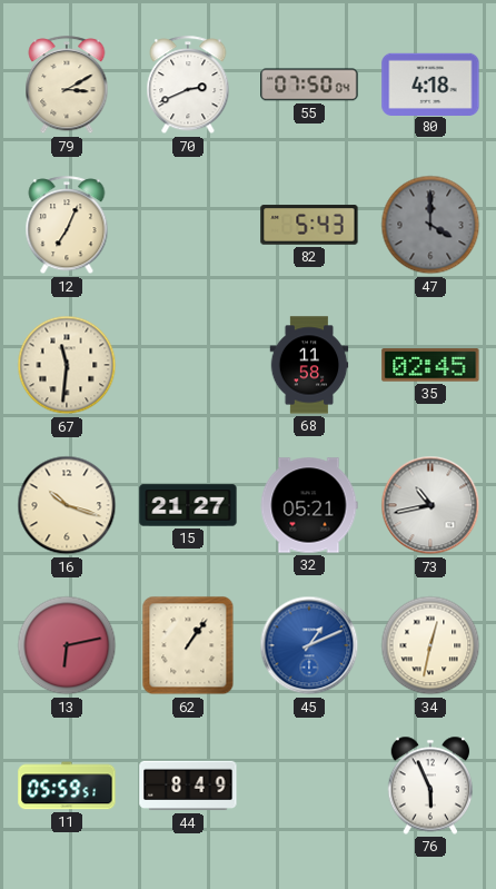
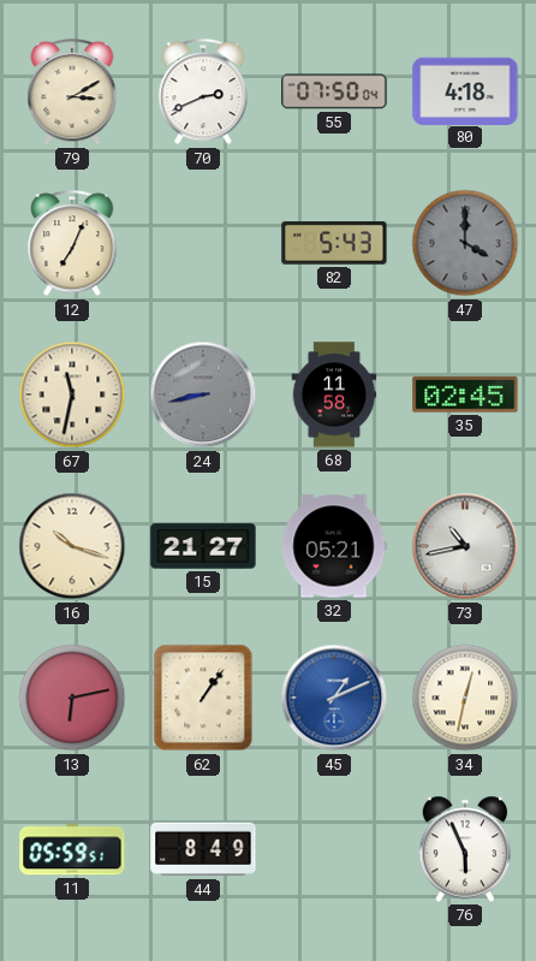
67: 11:31 -> 11:32 (72, 395)
24: none -> 8:43 (203, 395)
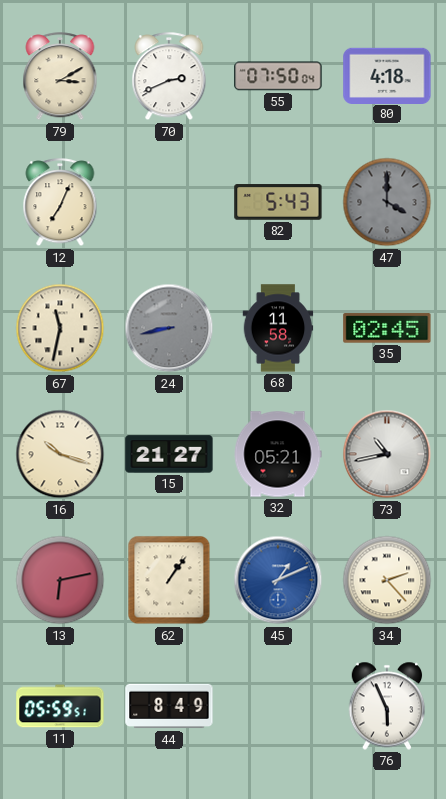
34: 12:32 -> 2:23 (387, 580)
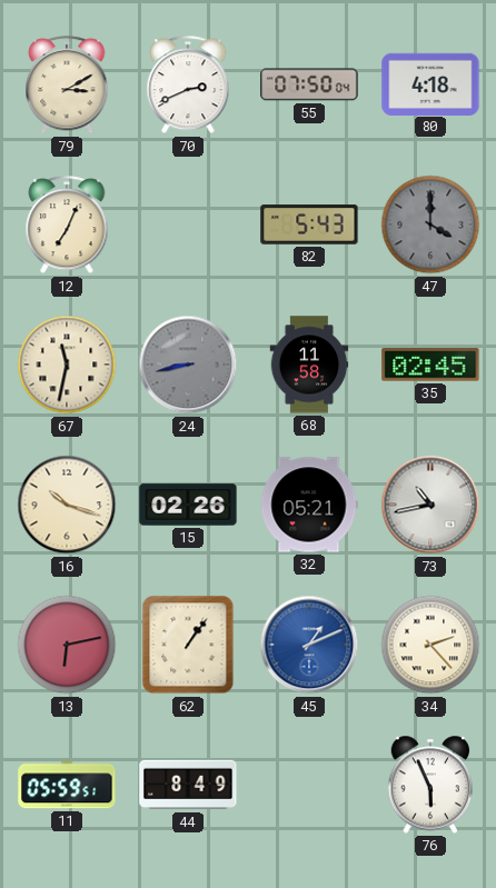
15: 21:27 -> 02:26 (188, 505)
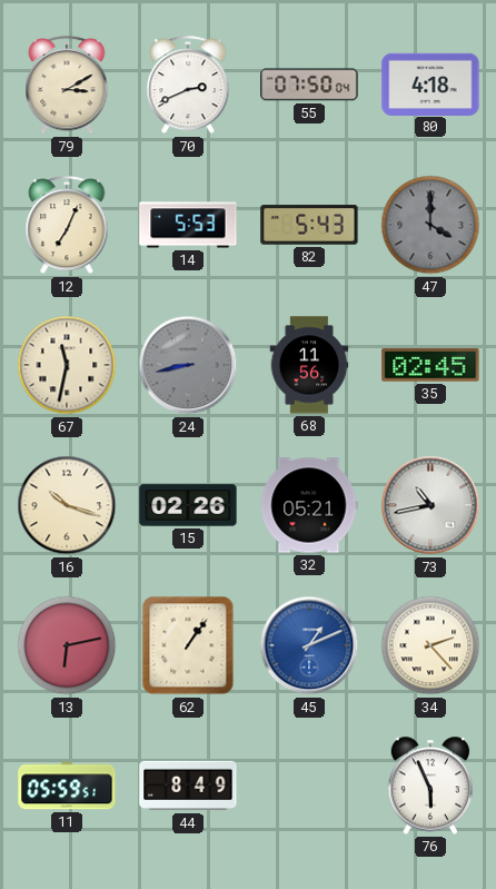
14: none -> 5:53 (188, 225)
68: 11:58 -> 11:56 (309, 365)
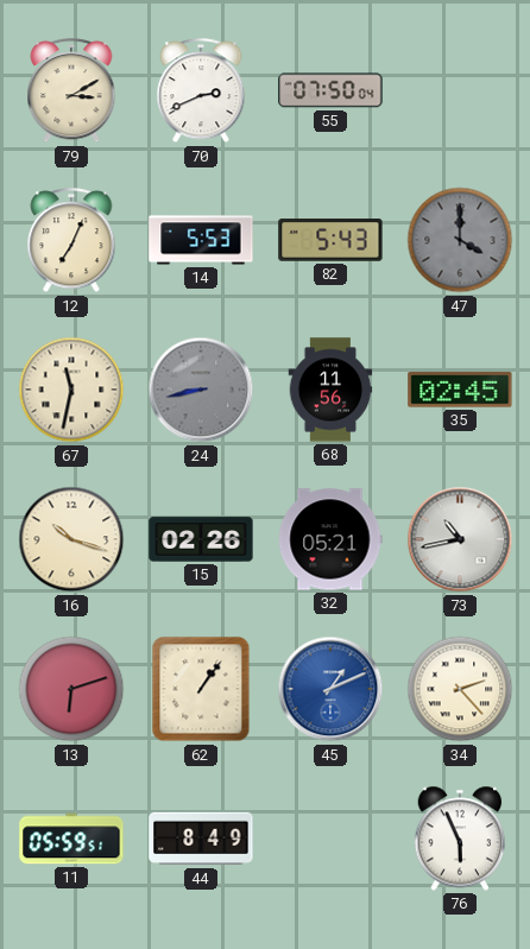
80: 4:18 -> none (430, 83)
13: 6:13 -> 6:12 (71, 689)
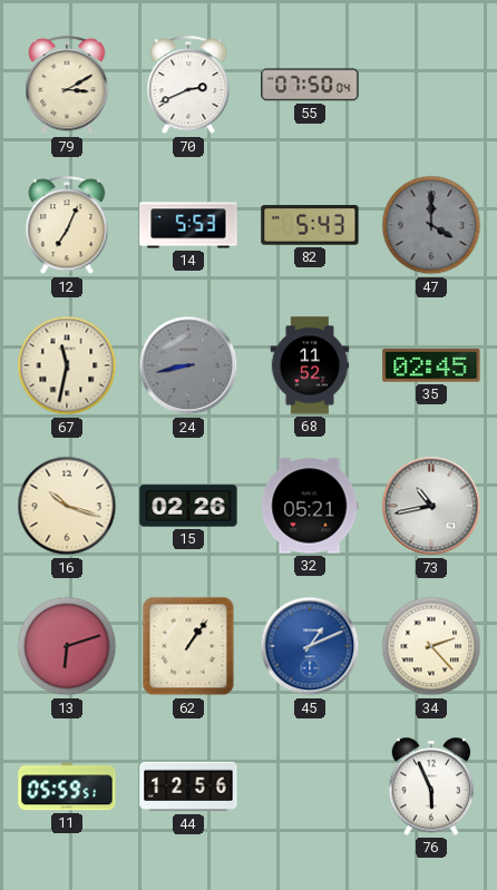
68: 11:56 -> 11:52 (310, 365)
44: 8:49 -> 12:56 (188, 786)
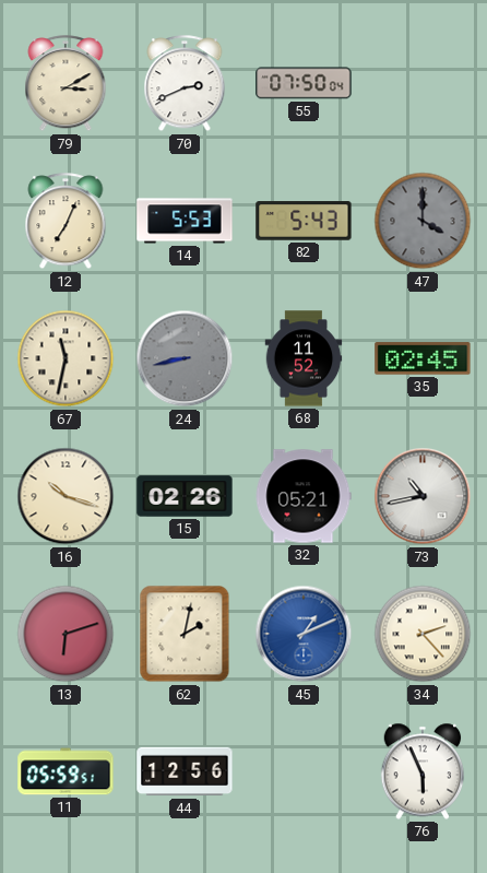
62: 1:06 -> 2:02 (185, 634)
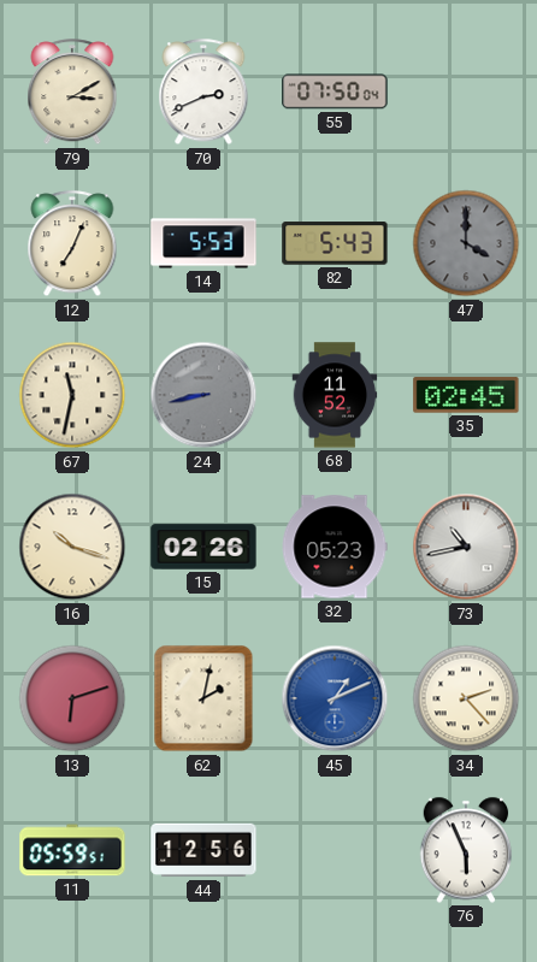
32: 05:21 -> 05:23 (335, 547)
